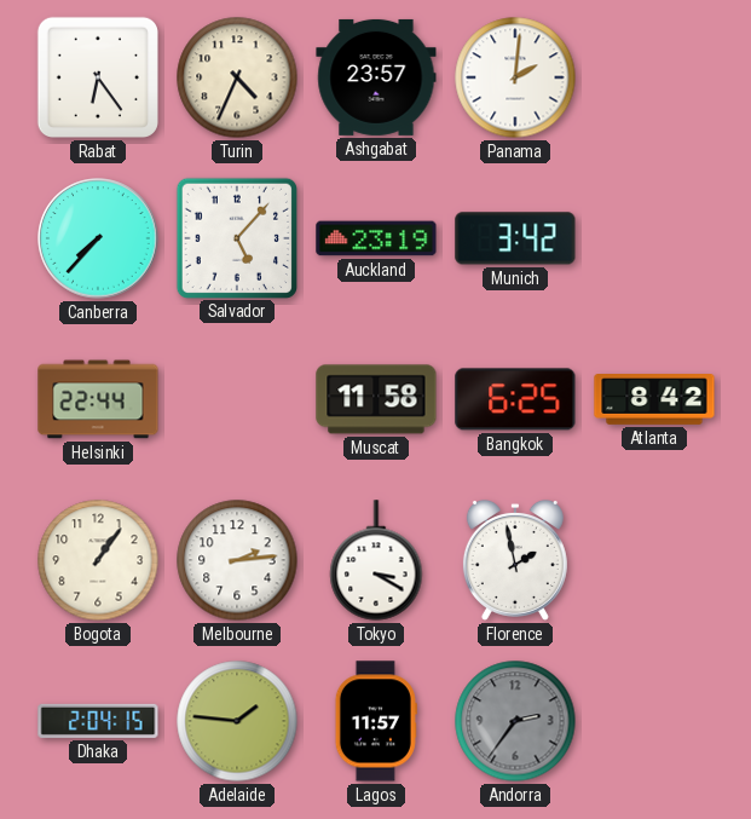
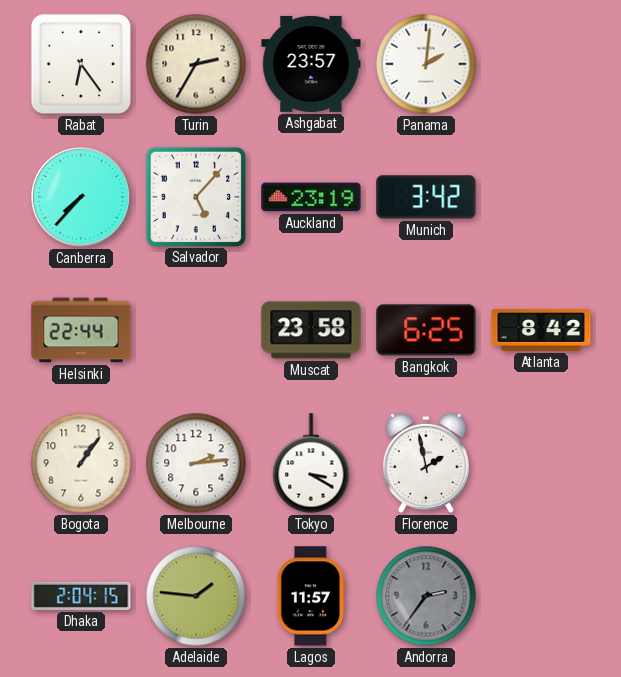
Turin: 4:34 -> 2:35 (196, 64)
Muscat: 11:58 -> 23:58 (311, 330)
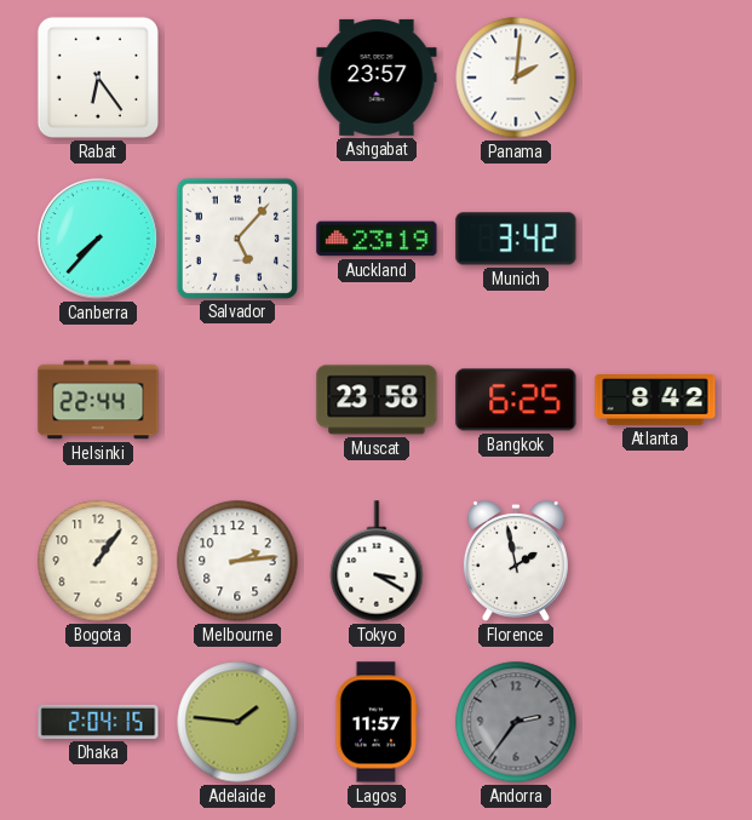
Turin: 2:35 -> none (196, 64)
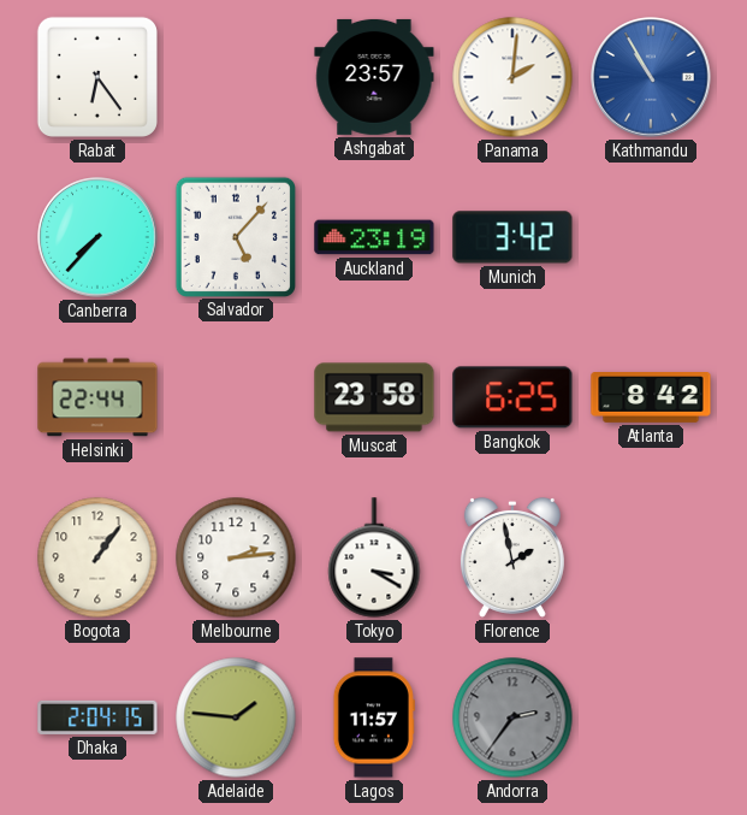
Kathmandu: none -> 10:55 (651, 77)
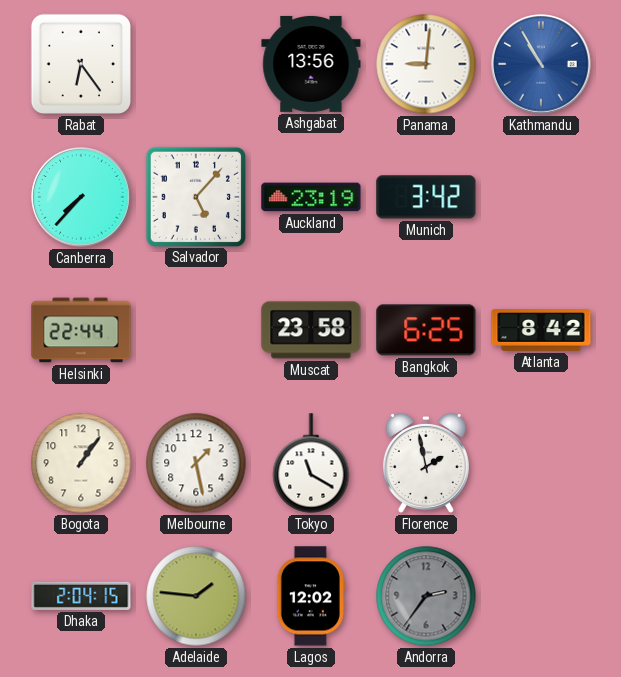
Ashgabat: 23:57 -> 13:56 (311, 64)
Panama: 2:01 -> 9:01 (426, 64)
Melbourne: 2:14 -> 1:28 (196, 463)
Tokyo: 3:20 -> 11:20 (311, 463)
Lagos: 11:57 -> 12:02 (311, 596)
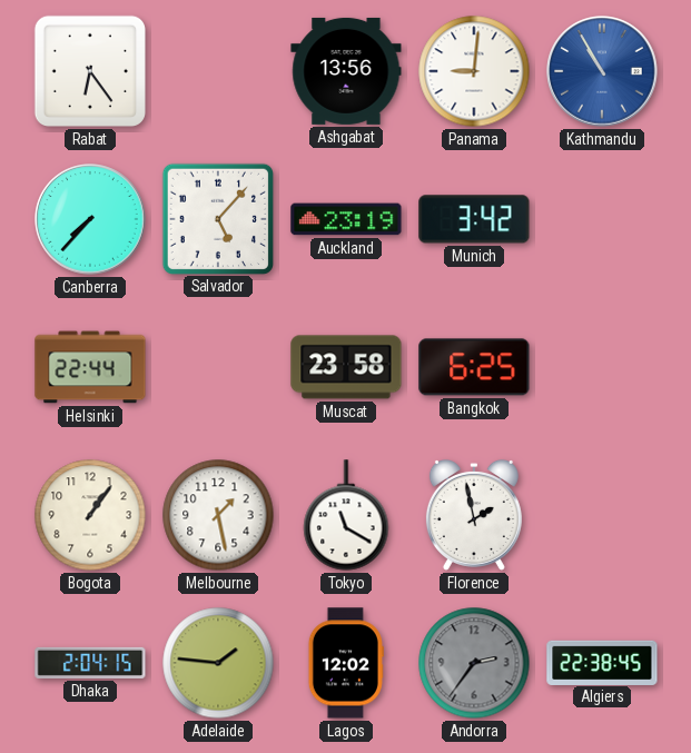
Atlanta: 8:42 -> none (541, 331)
Algiers: none -> 22:38 (602, 662)
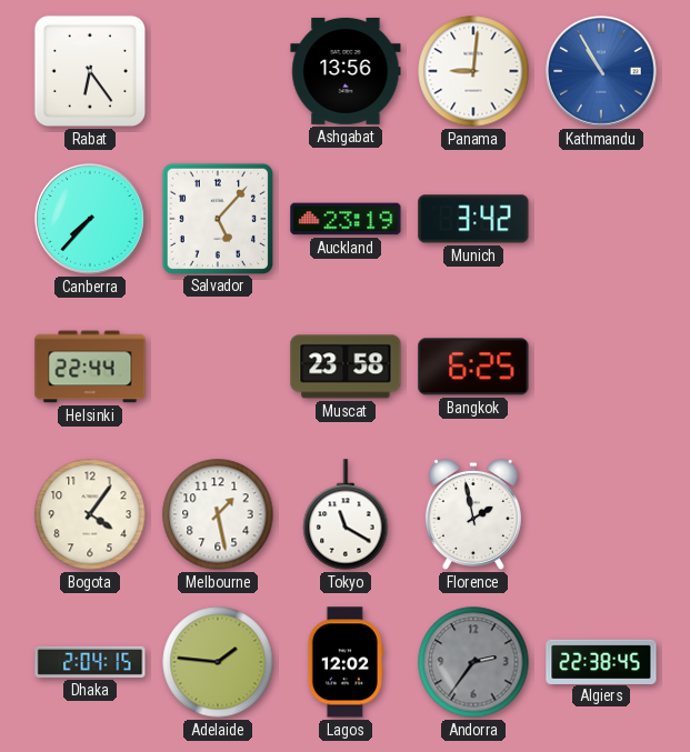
Bogota: 1:06 -> 4:06 (90, 514)
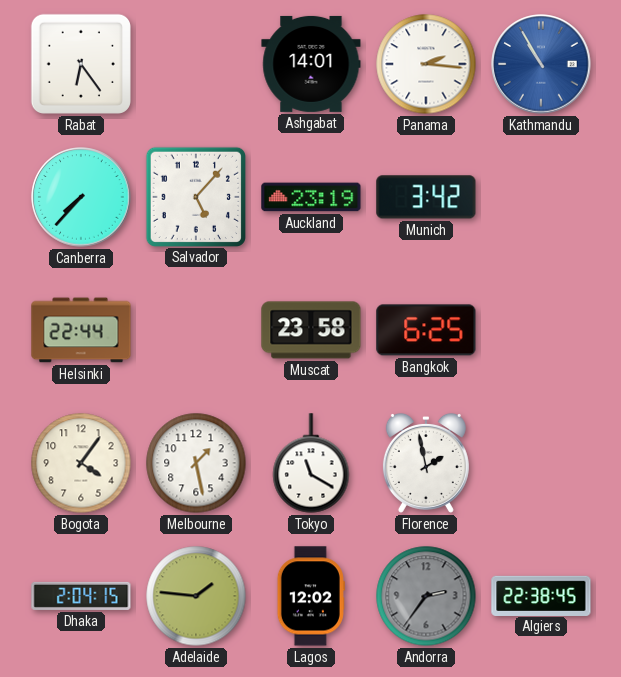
Ashgabat: 13:56 -> 14:01 (311, 64)
Panama: 9:01 -> 2:16 (426, 64)
